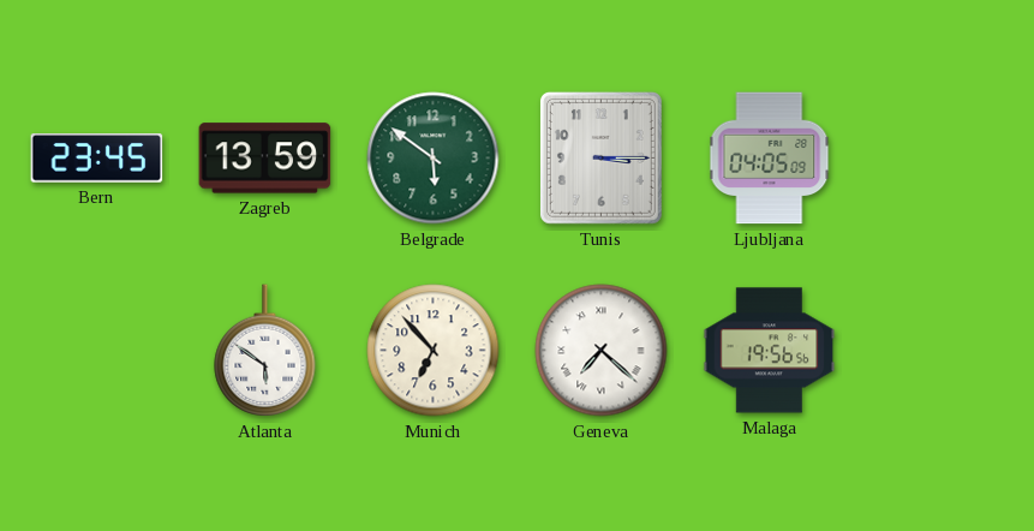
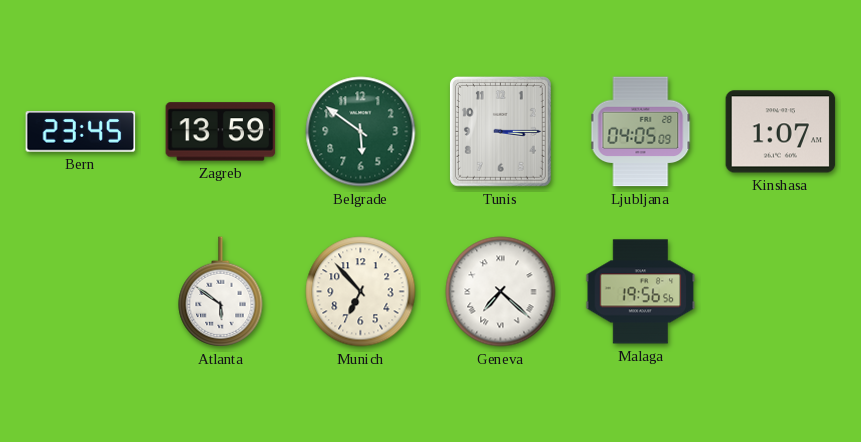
Kinshasa: none -> 1:07 (781, 132)
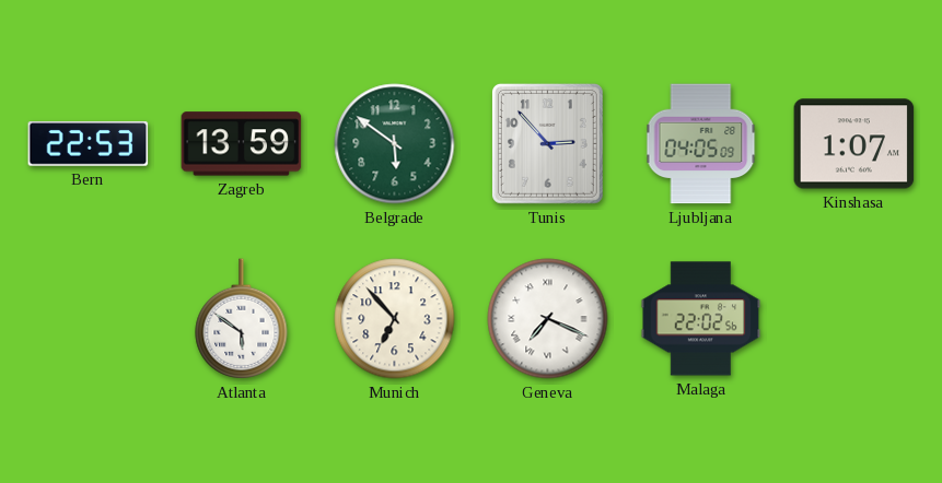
Bern: 23:45 -> 22:53 (89, 144)
Tunis: 3:15 -> 2:53 (547, 143)
Geneva: 7:22 -> 7:19 (548, 319)
Malaga: 19:56 -> 22:02 (701, 319)
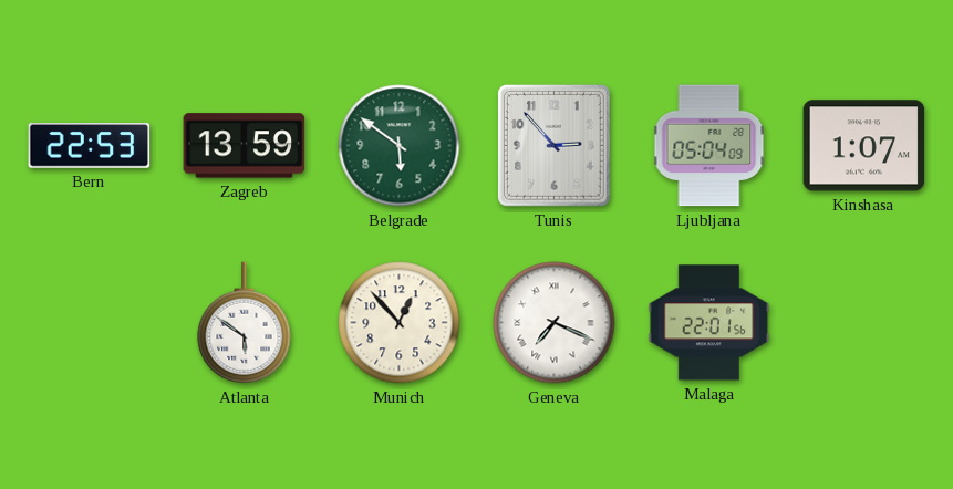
Ljubljana: 04:05 -> 05:04 (709, 146)
Munich: 6:53 -> 12:53 (400, 323)
Malaga: 22:02 -> 22:01 (709, 323)
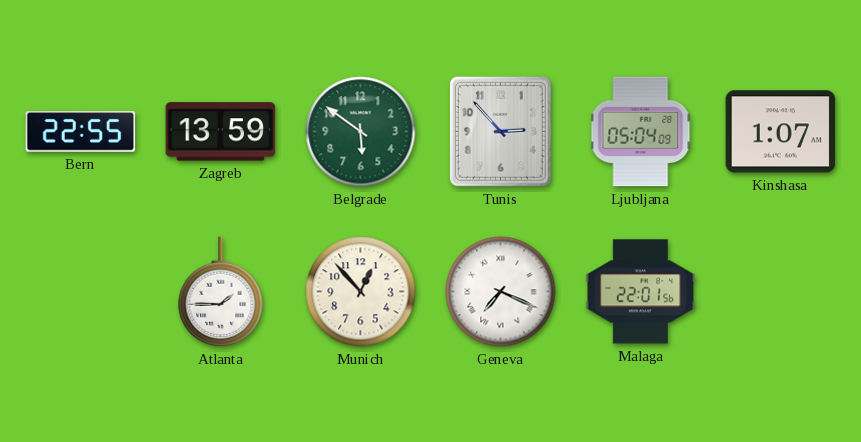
Bern: 22:53 -> 22:55 (81, 132)
Atlanta: 5:51 -> 1:45 (221, 292)
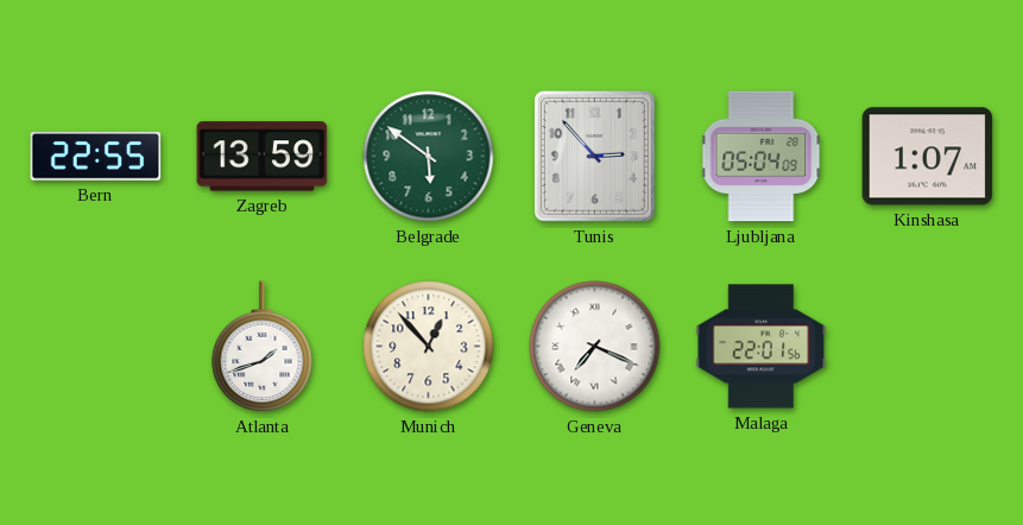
Atlanta: 1:45 -> 1:42 (263, 347)
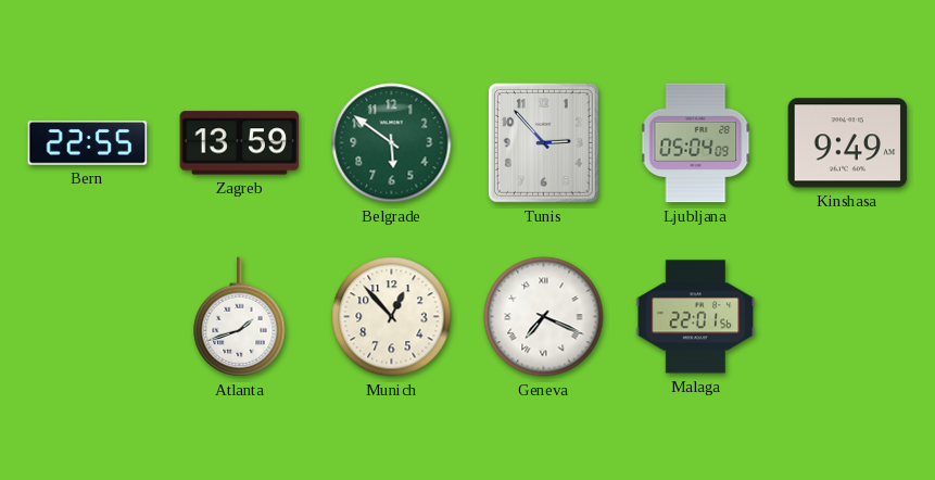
Kinshasa: 1:07 -> 9:49 (848, 143)
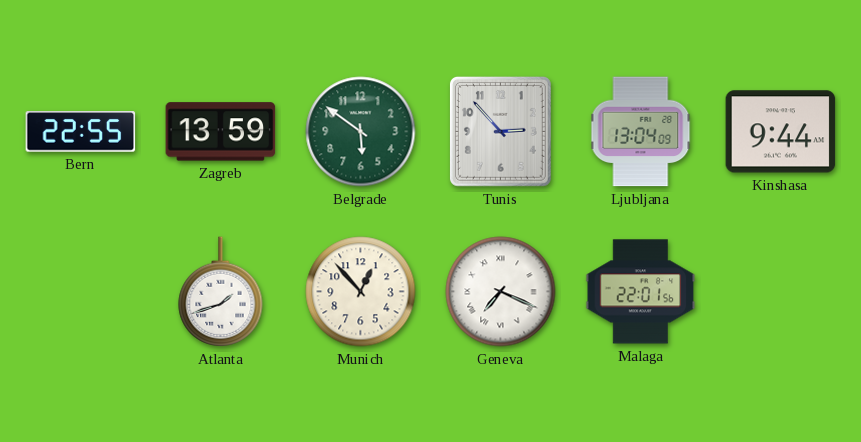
Ljubljana: 05:04 -> 13:04 (641, 132)
Kinshasa: 9:49 -> 9:44 (781, 132)
